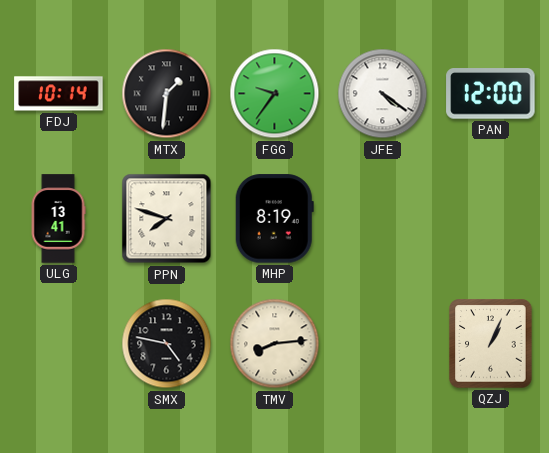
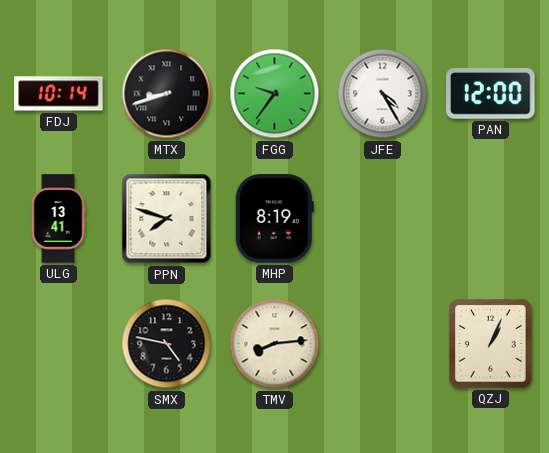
MTX: 1:31 -> 8:42 (167, 94)
JFE: 4:21 -> 4:25 (383, 94)
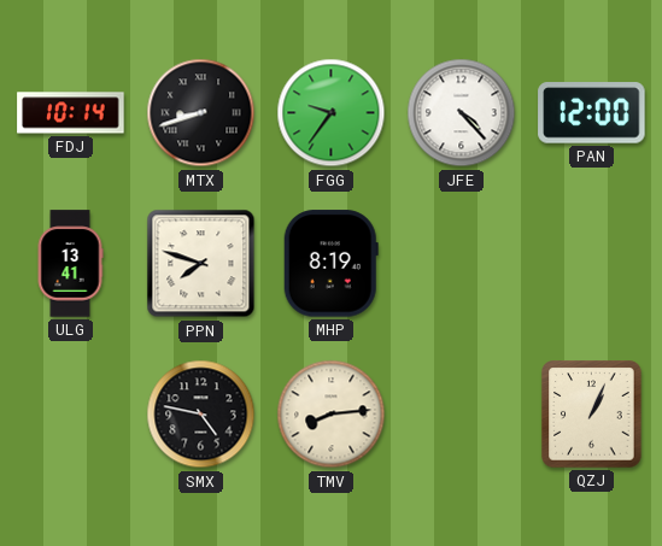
JFE: 4:25 -> 4:23 (462, 113)
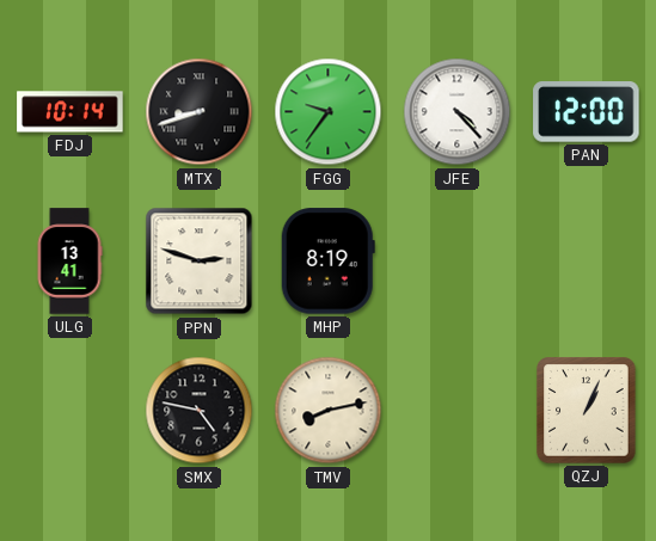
PPN: 7:48 -> 2:48 (200, 262)
TMV: 8:14 -> 8:13 (329, 411)
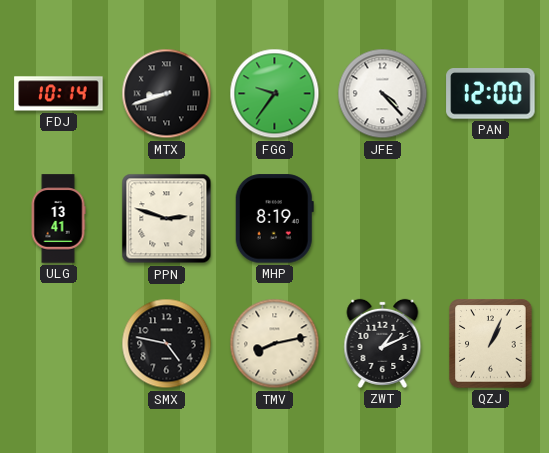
ZWT: none -> 1:11 (383, 343)
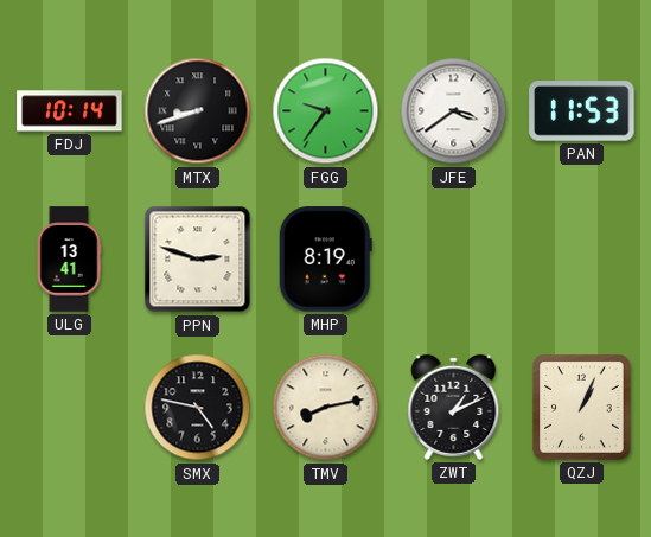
JFE: 4:23 -> 3:39 (454, 111)
PAN: 12:00 -> 11:53 (582, 111)
